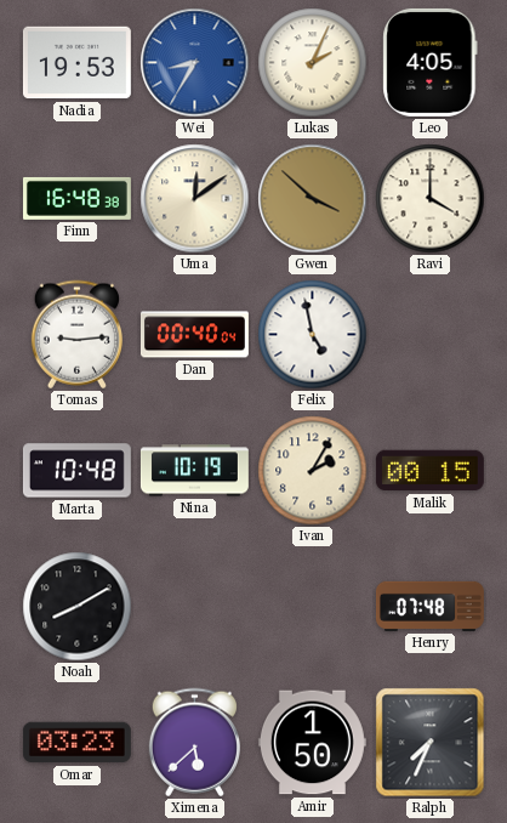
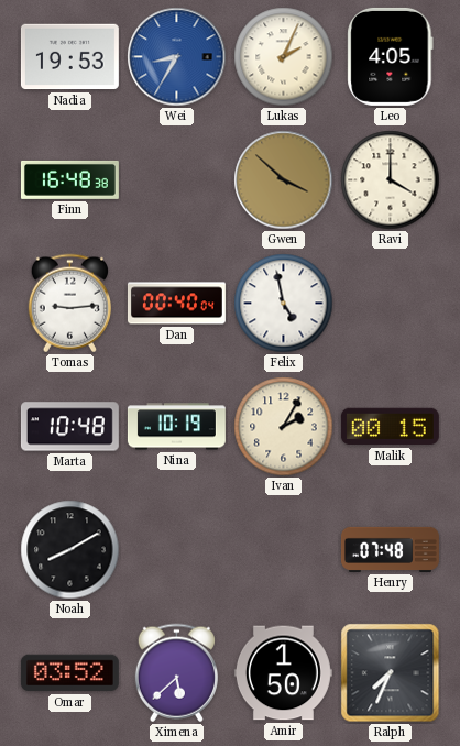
Uma: 12:09 -> none (195, 199)
Omar: 03:23 -> 03:52 (69, 673)
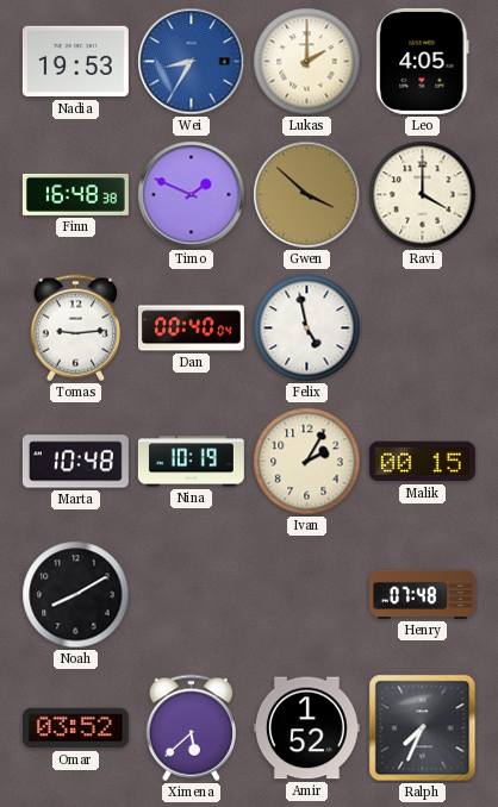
Lukas: 2:04 -> 2:00 (307, 62)
Timo: none -> 1:49 (192, 195)
Amir: 1:50 -> 1:52 (306, 728)
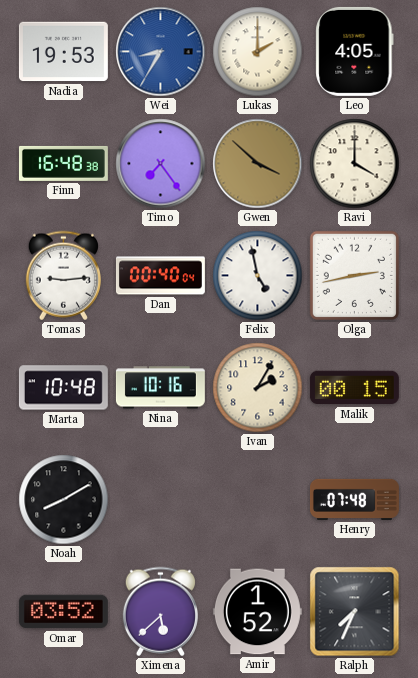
Timo: 1:49 -> 7:24 (161, 164)
Olga: none -> 2:43 (354, 275)
Nina: 10:19 -> 10:16 (160, 388)
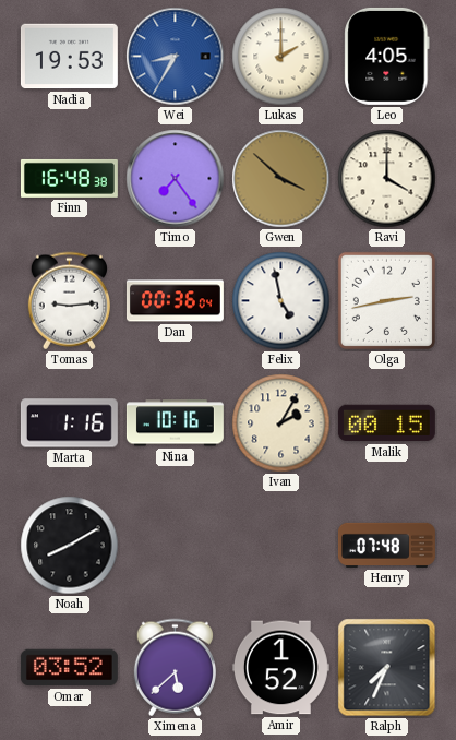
Dan: 00:40 -> 00:36 (175, 301)
Marta: 10:48 -> 1:16 (69, 423)
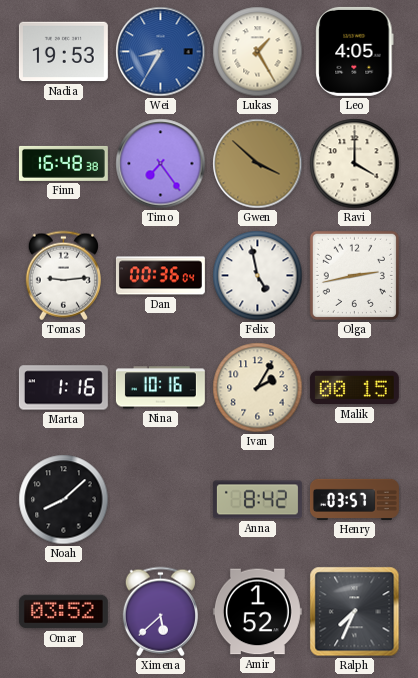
Lukas: 2:00 -> 1:25 (258, 52)
Noah: 8:10 -> 8:08 (64, 500)
Anna: none -> 8:42 (257, 500)
Henry: 07:48 -> 03:57 (354, 499)
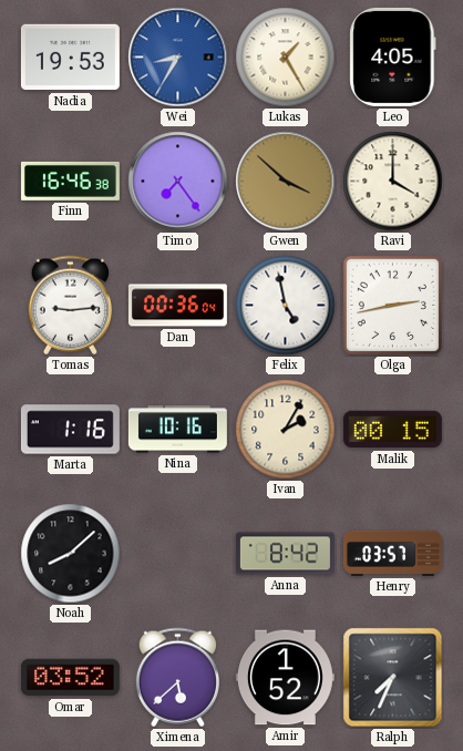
Finn: 16:48 -> 16:46 (70, 181)
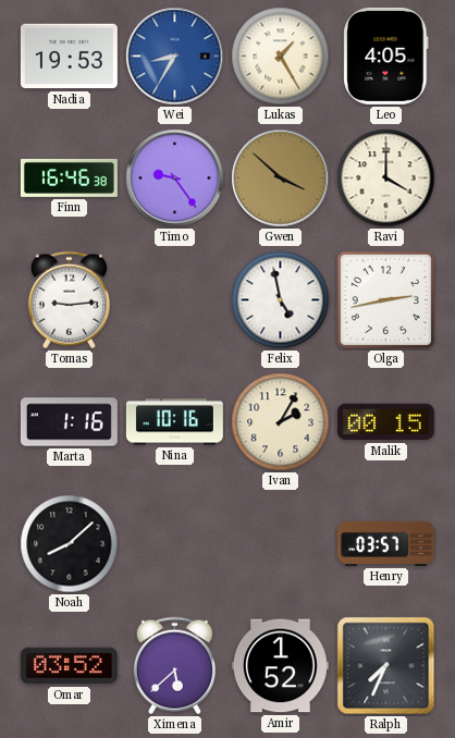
Timo: 7:24 -> 9:24 (175, 179)
Dan: 00:36 -> none (177, 306)
Anna: 8:42 -> none (285, 554)
